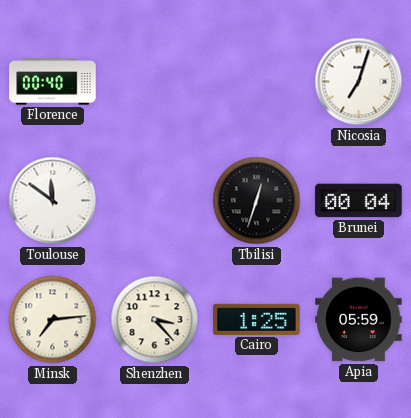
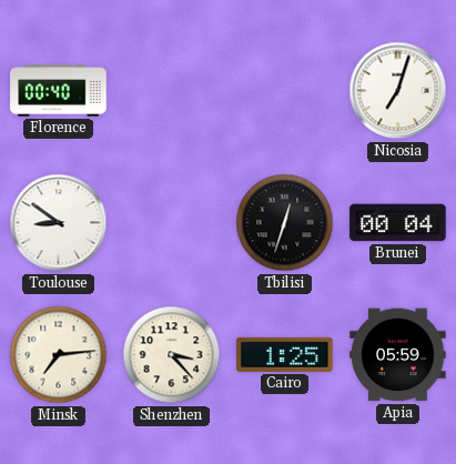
Toulouse: 11:51 -> 8:51 (59, 223)
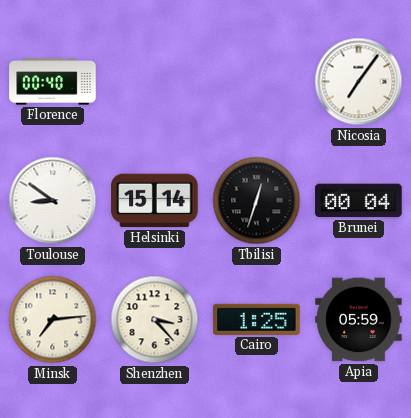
Nicosia: 7:03 -> 7:06 (359, 82)
Helsinki: none -> 15:14 (155, 201)
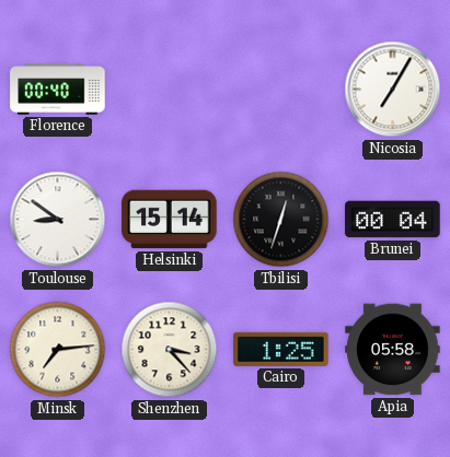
Nicosia: 7:06 -> 7:05 (393, 90)
Apia: 05:59 -> 05:58 (393, 350)
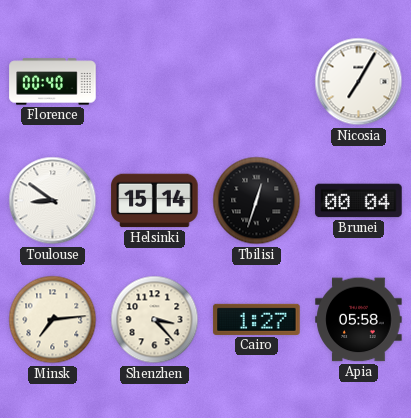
Cairo: 1:25 -> 1:27 (257, 319)
